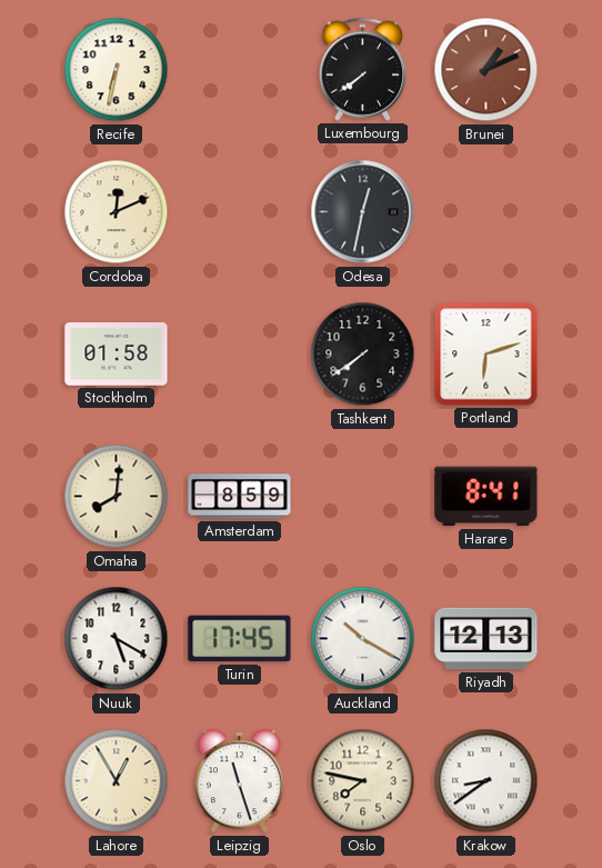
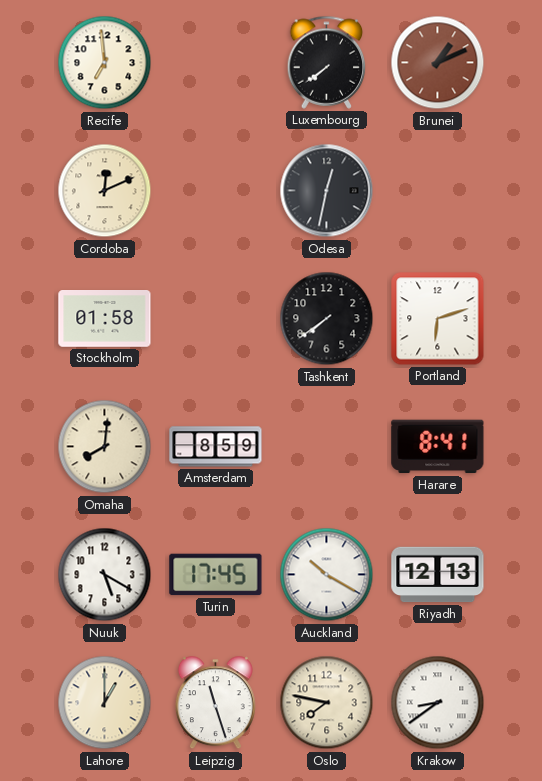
Recife: 6:32 -> 6:59 (105, 63)
Lahore: 12:55 -> 1:00 (105, 703)
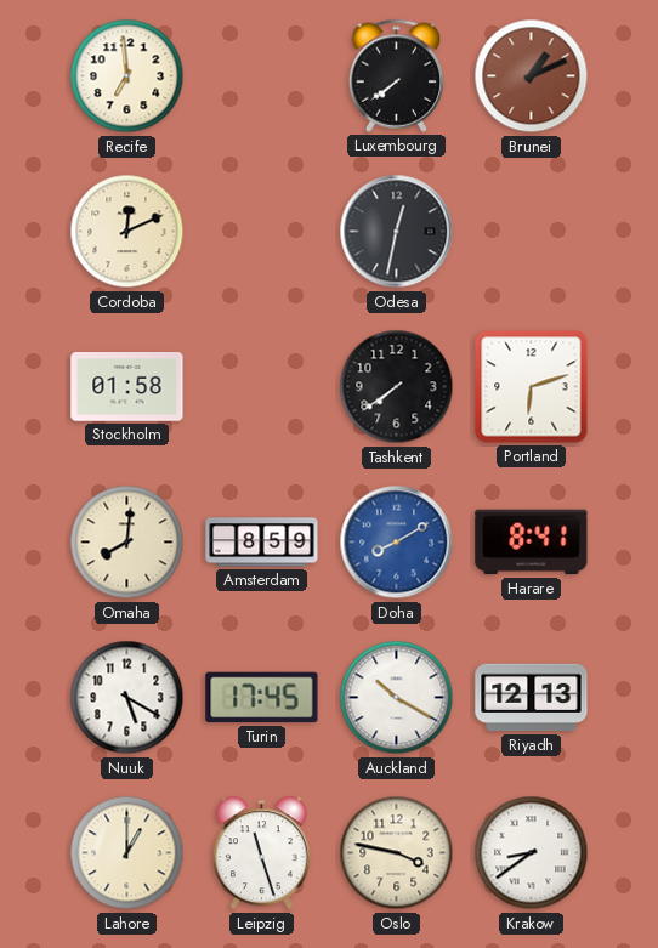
Doha: none -> 8:10 (397, 543)
Oslo: 7:47 -> 3:47 (397, 853)
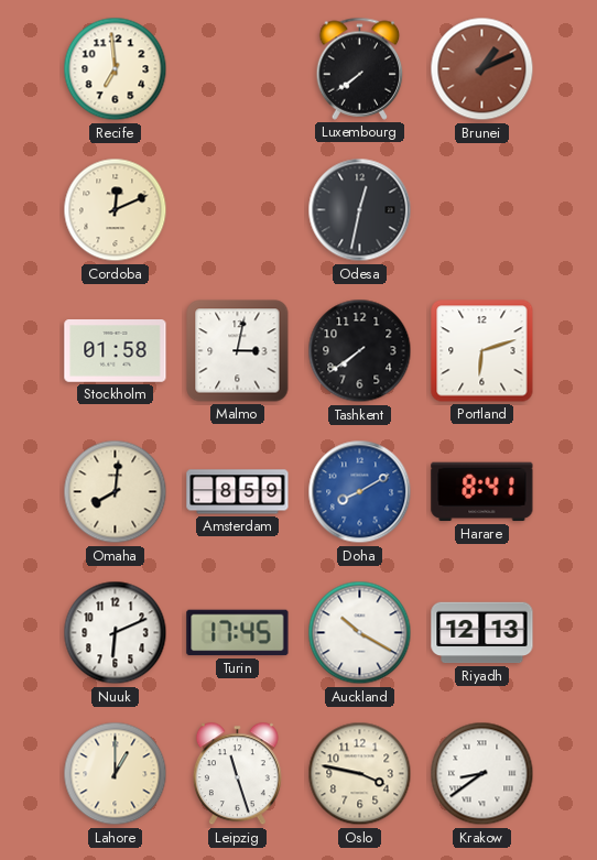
Malmo: none -> 3:02 (238, 351)
Nuuk: 5:20 -> 6:11 (116, 633)
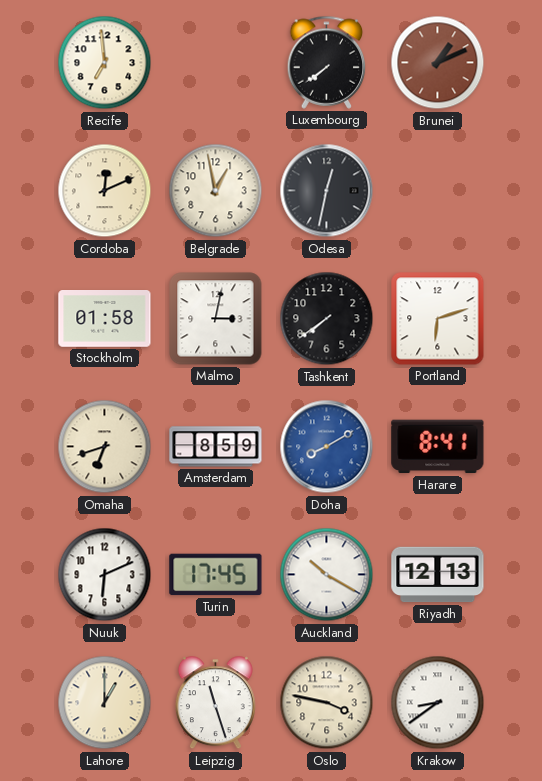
Belgrade: none -> 12:58 (216, 191)
Omaha: 8:01 -> 6:42 (105, 447)
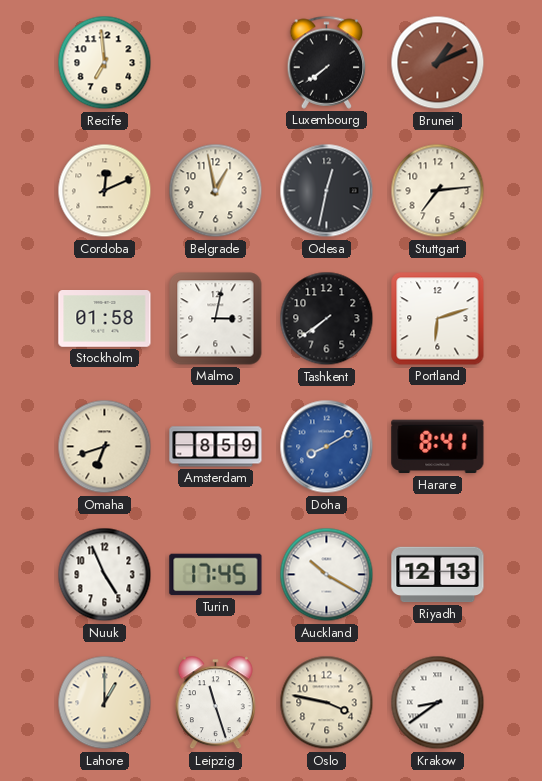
Stuttgart: none -> 7:14 (438, 191)
Nuuk: 6:11 -> 4:56 (105, 575)
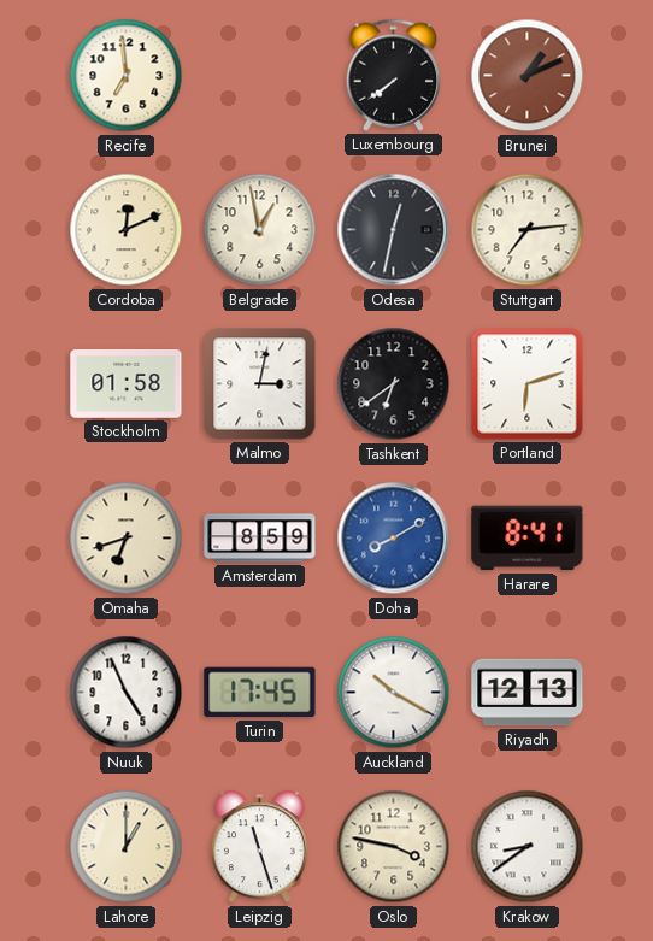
Tashkent: 7:39 -> 6:39 (394, 384)
